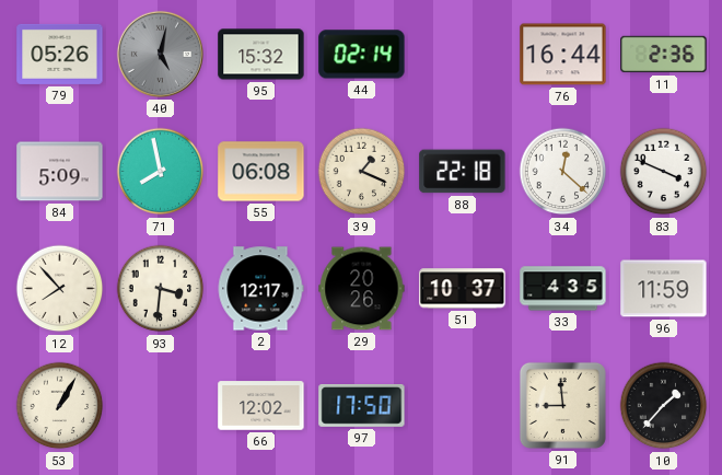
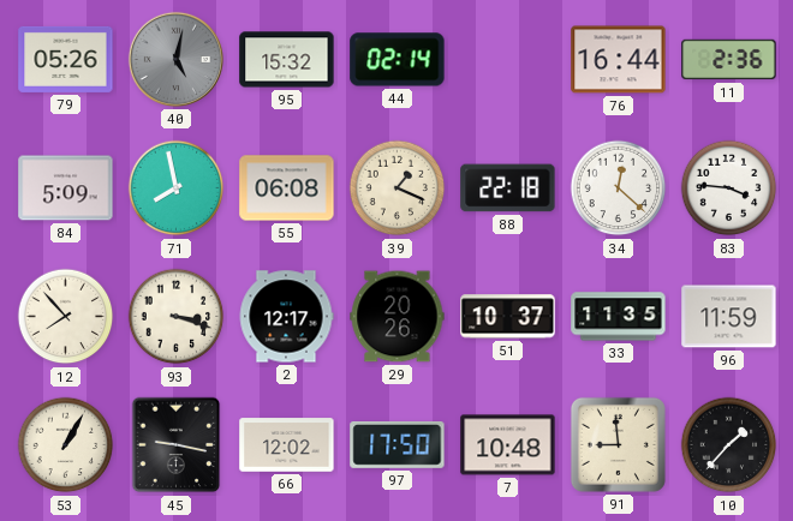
83: 3:49 -> 3:46 (729, 188)
93: 3:31 -> 3:18 (177, 317)
33: 4:35 -> 11:35 (619, 317)
45: none -> 9:17 (177, 445)
7: none -> 10:48 (508, 445)
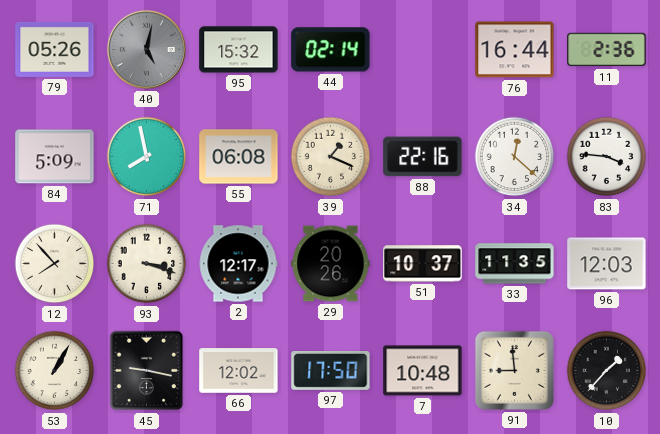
88: 22:18 -> 22:16 (423, 157)
96: 11:59 -> 12:03 (607, 264)
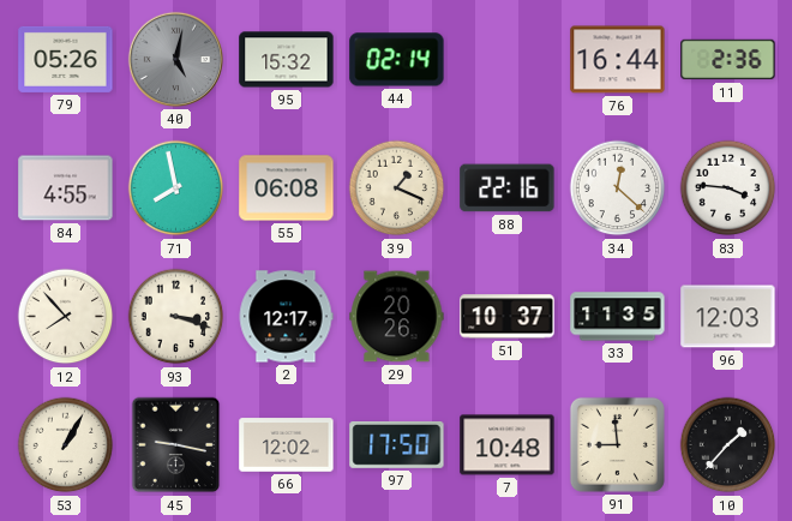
84: 5:09 -> 4:55 (66, 188)
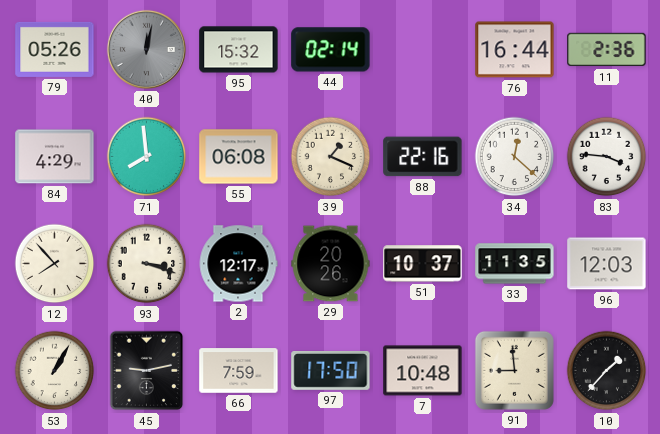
40: 5:02 -> 12:02 (146, 49)
84: 4:55 -> 4:29 (55, 157)
71: 7:58 -> 7:59 (147, 157)
45: 9:17 -> 9:13 (147, 371)
66: 12:02 -> 7:59 (239, 371)
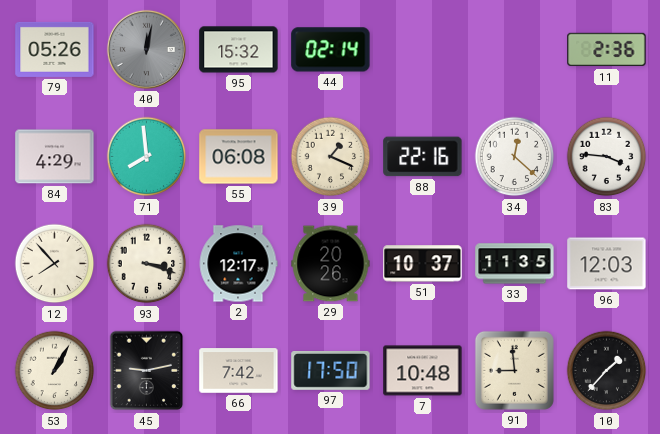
76: 16:44 -> none (515, 50)
66: 7:59 -> 7:42 (239, 371)
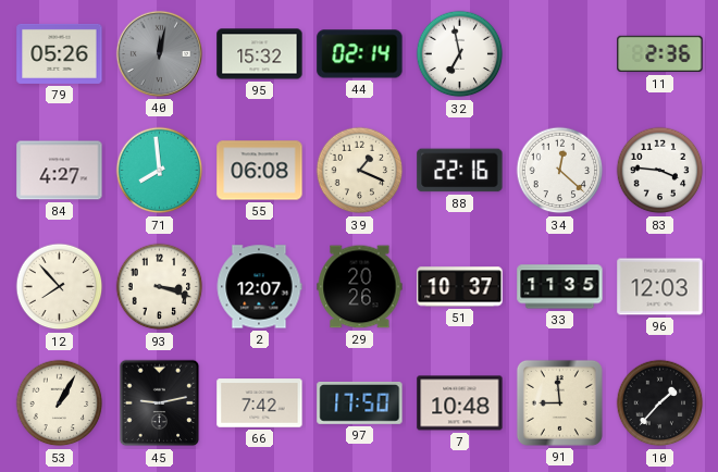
32: none -> 6:58 (460, 54)
84: 4:29 -> 4:27 (60, 171)
2: 12:17 -> 12:07 (259, 287)
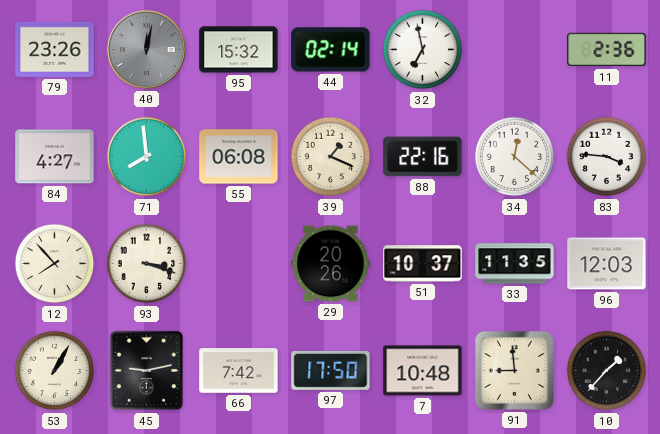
79: 05:26 -> 23:26 (55, 49)
2: 12:07 -> none (259, 287)
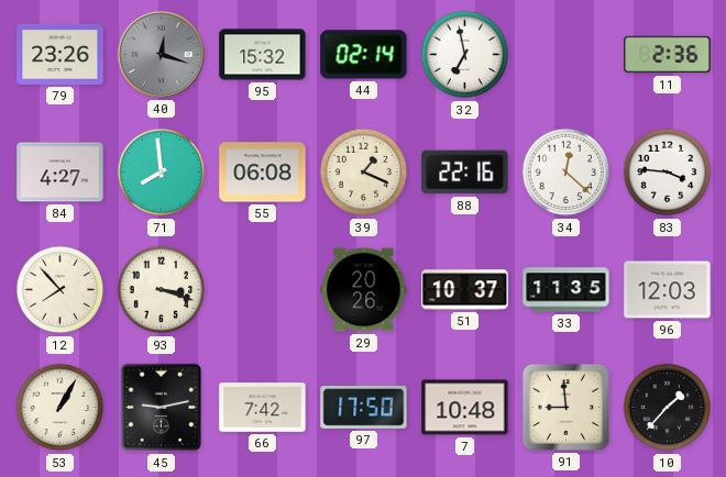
40: 12:02 -> 12:18 (161, 54)
